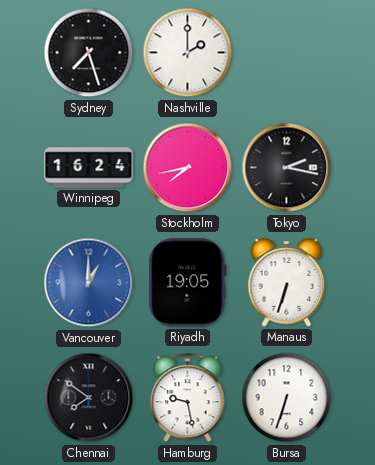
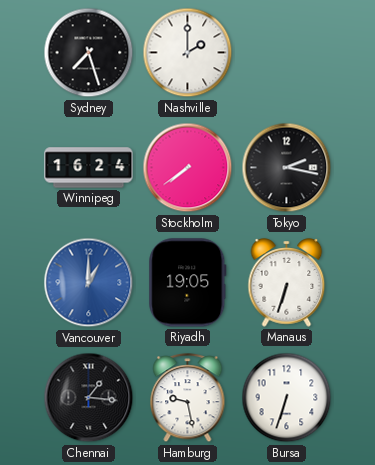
Stockholm: 7:43 -> 7:39 (188, 168)
Chennai: 7:51 -> 1:16 (89, 398)
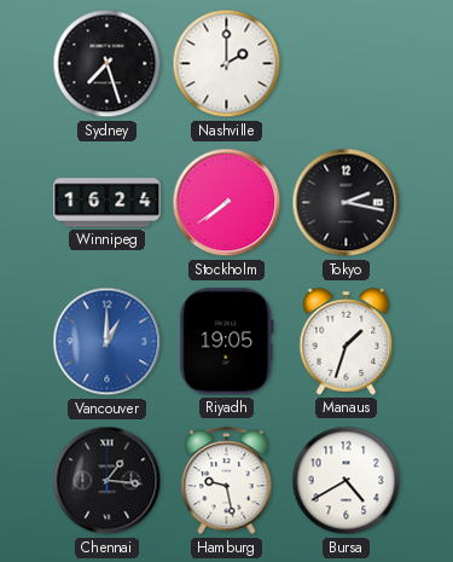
Manaus: 6:33 -> 1:33 (347, 342)
Bursa: 6:33 -> 4:40 (347, 481)
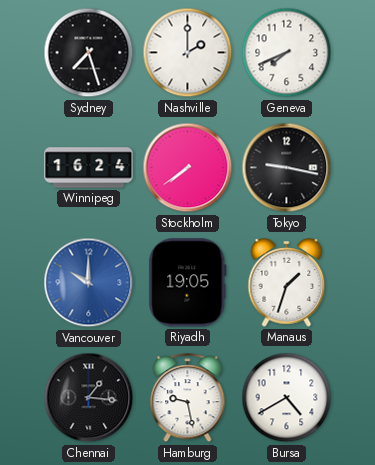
Geneva: none -> 7:41 (287, 53)
Tokyo: 2:17 -> 9:17 (287, 168)
Vancouver: 1:00 -> 10:00 (89, 283)
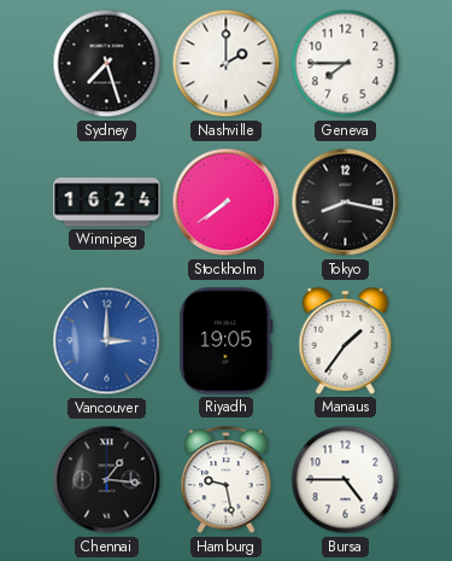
Geneva: 7:41 -> 7:45 (346, 64)
Tokyo: 9:17 -> 8:17 (346, 203)
Vancouver: 10:00 -> 3:00 (107, 341)
Manaus: 1:33 -> 1:36 (346, 341)
Bursa: 4:40 -> 4:45 (346, 480)
